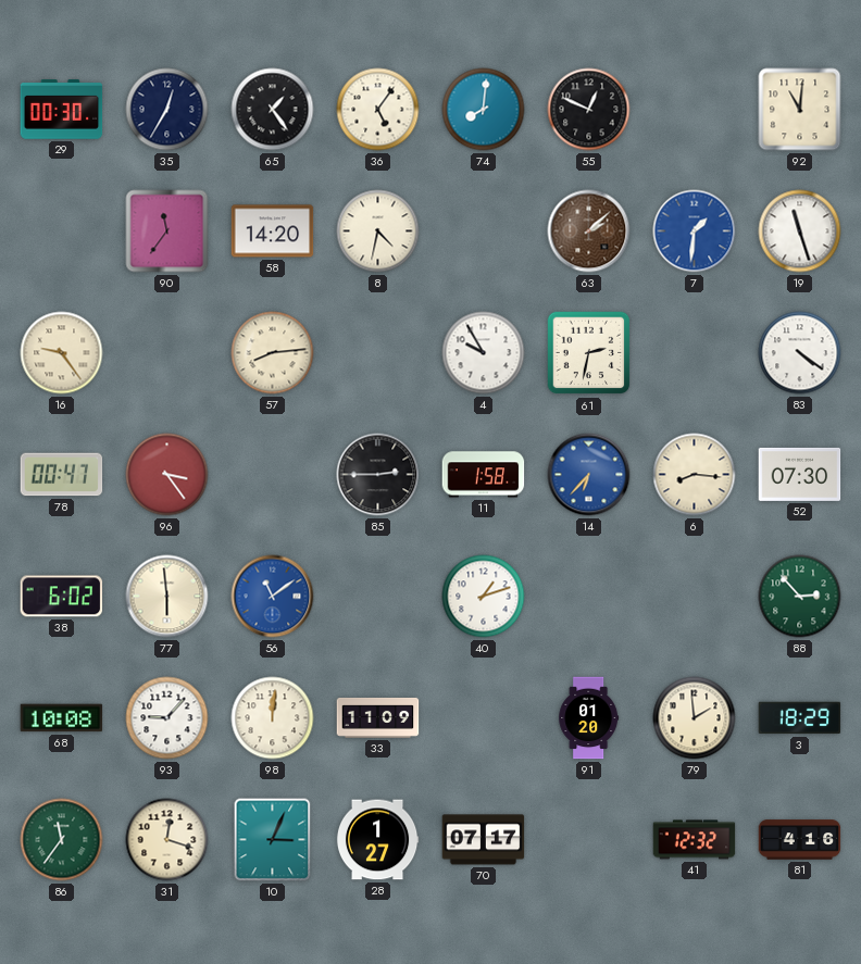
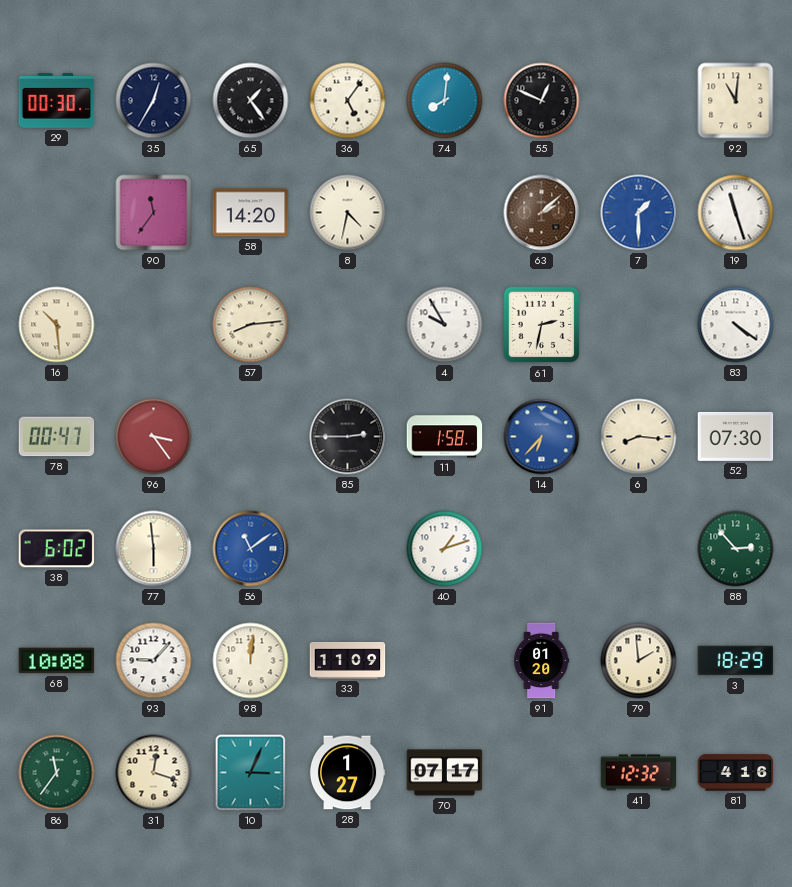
7: 1:31 -> 1:30 (639, 213)
16: 9:24 -> 10:29 (57, 325)
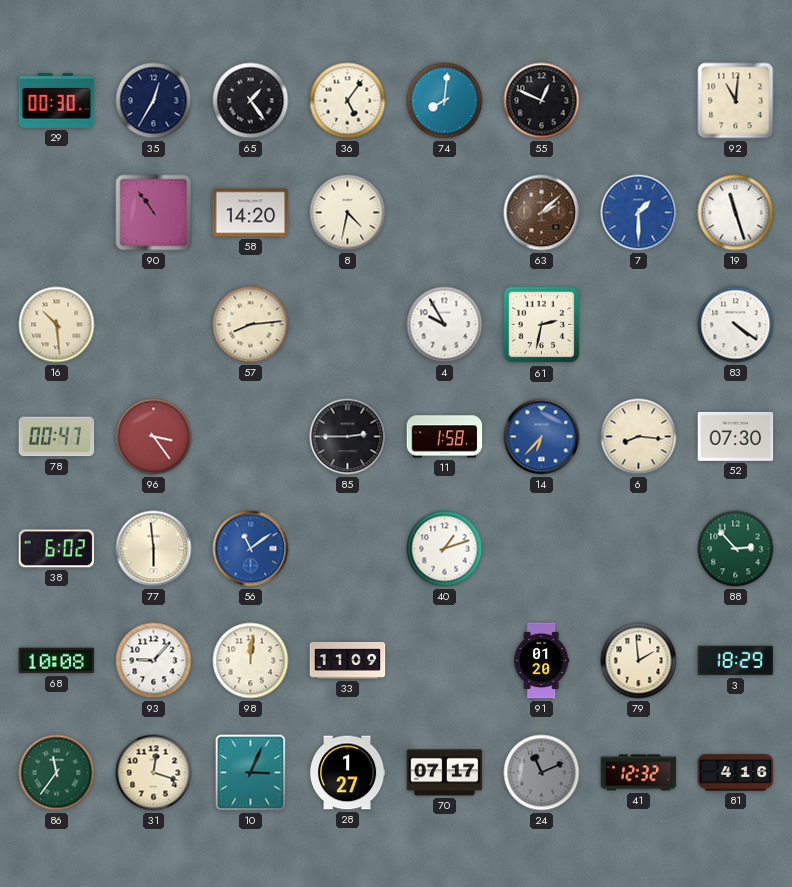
90: 11:36 -> 10:54 (154, 213)
24: none -> 11:11 (542, 773)
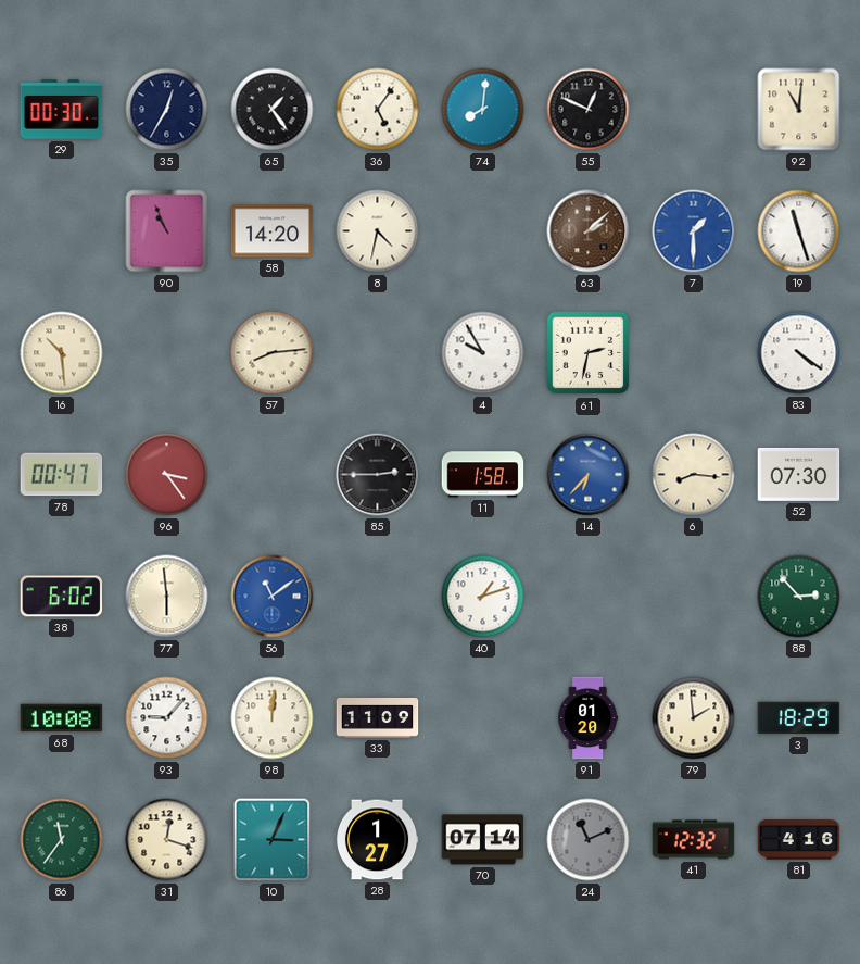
90: 10:54 -> 10:56 (167, 231)
70: 07:17 -> 07:14 (483, 840)
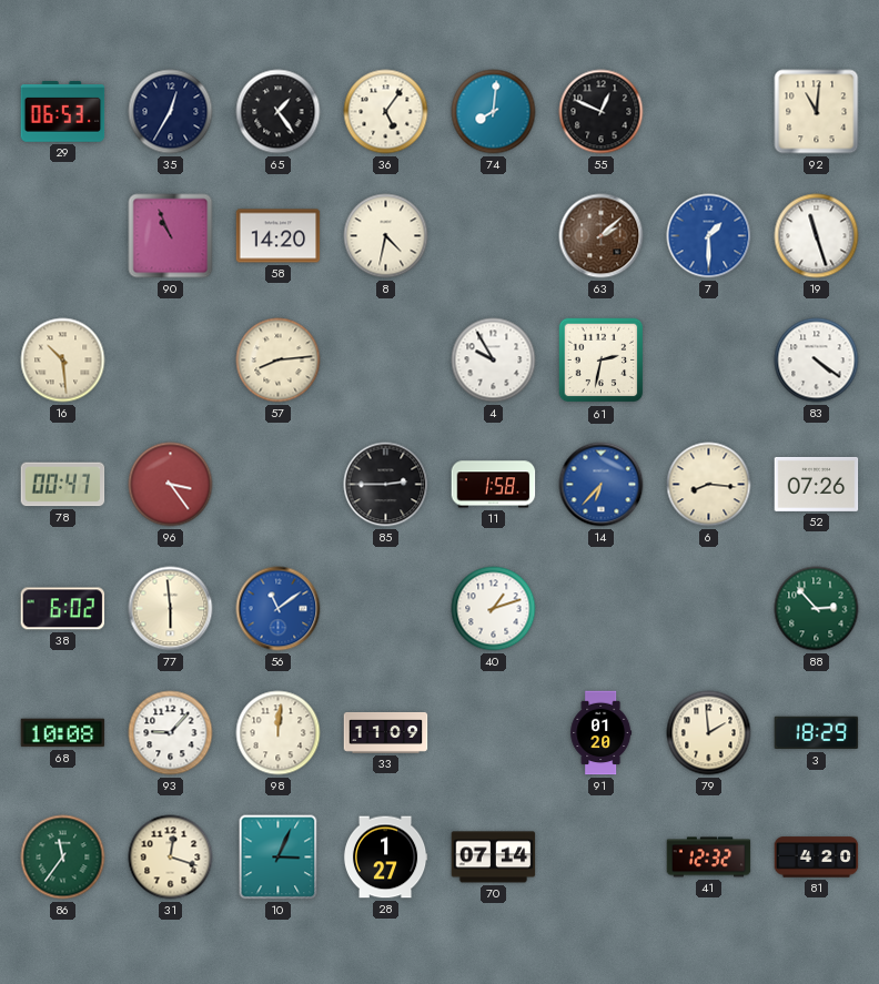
29: 00:30 -> 06:53 (63, 112)
52: 07:30 -> 07:26 (817, 484)
24: 11:11 -> none (589, 840)
81: 4:16 -> 4:20 (817, 858)
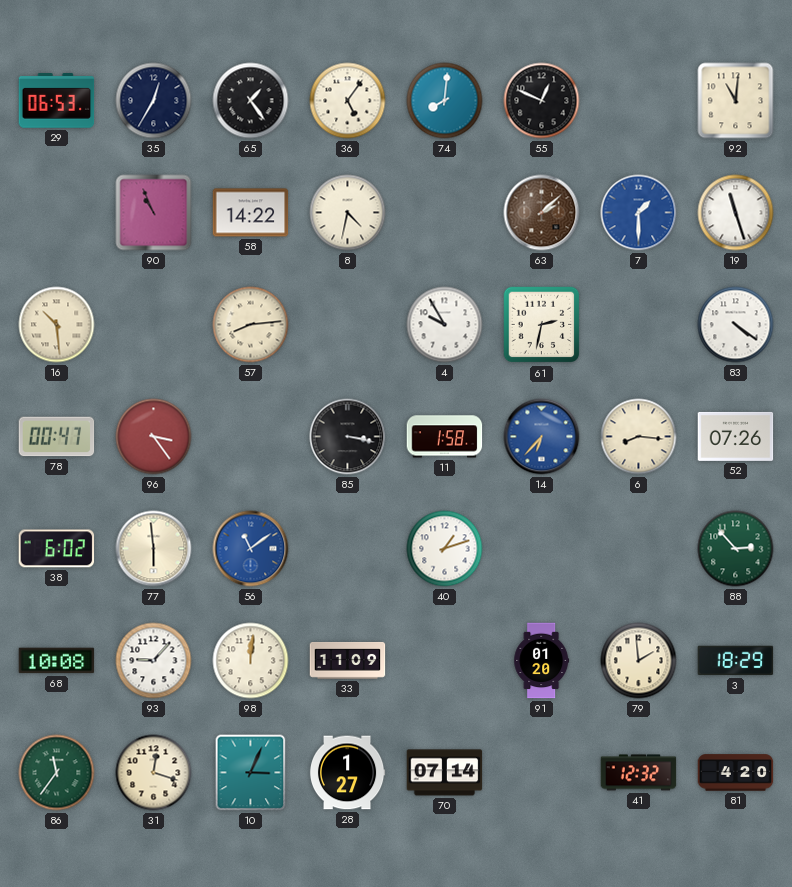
58: 14:20 -> 14:22 (251, 213)
85: 2:45 -> 3:17 (348, 437)
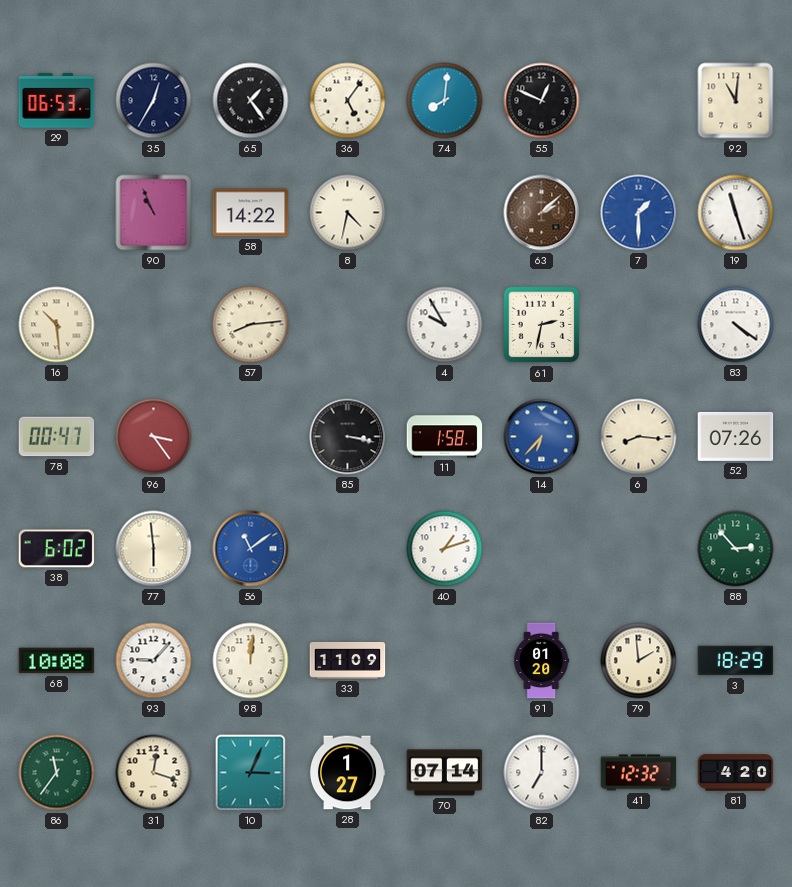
82: none -> 7:00 (542, 773)
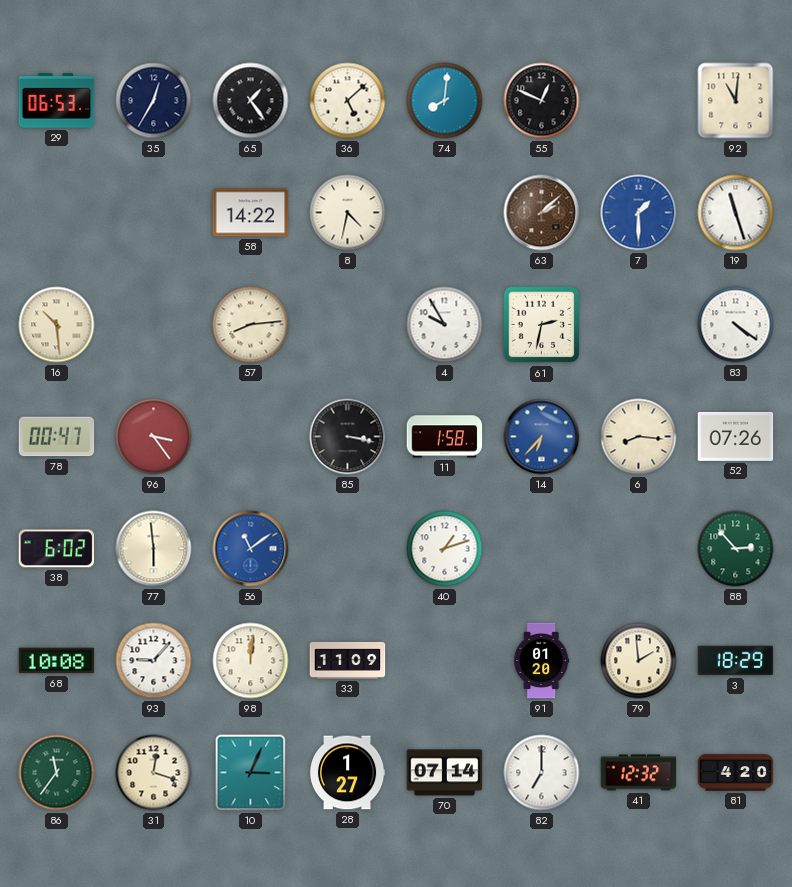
36: 5:06 -> 5:08 (348, 101)
90: 10:56 -> none (154, 213)
